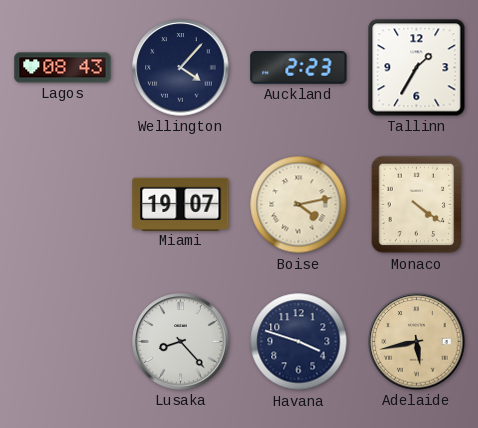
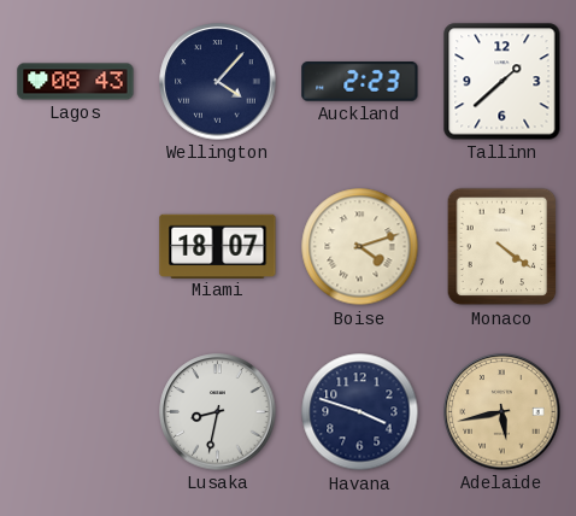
Tallinn: 1:35 -> 1:38 (502, 82)
Miami: 19:07 -> 18:07 (218, 246)
Boise: 4:13 -> 4:12 (360, 247)
Lusaka: 8:23 -> 8:32 (218, 412)
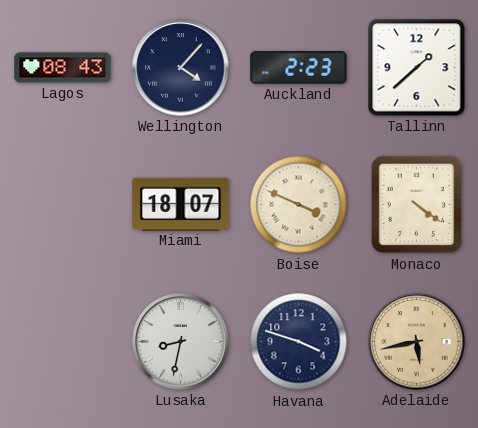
Boise: 4:12 -> 3:49 (299, 205)
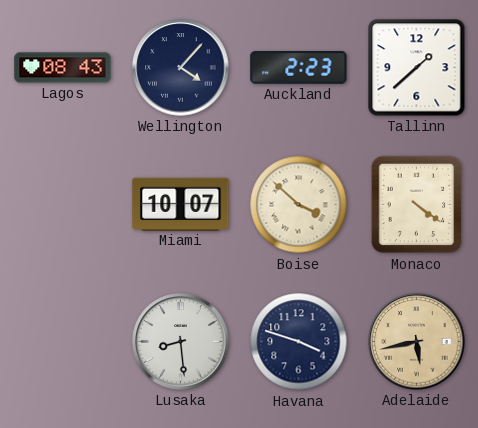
Miami: 18:07 -> 10:07 (181, 204)
Boise: 3:49 -> 3:52 (299, 205)
Lusaka: 8:32 -> 8:29 (181, 342)
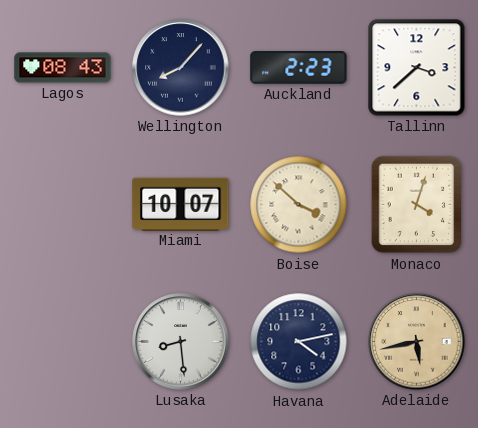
Wellington: 4:07 -> 8:07 (181, 68)
Tallinn: 1:38 -> 3:38 (417, 68)
Monaco: 4:21 -> 4:03 (417, 205)
Havana: 3:48 -> 4:13 (299, 342)
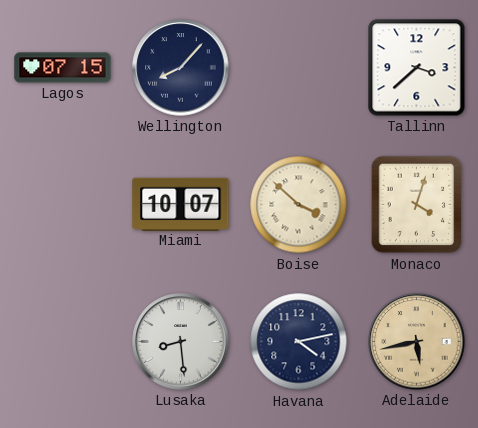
Lagos: 08:43 -> 07:15 (63, 68)
Auckland: 2:23 -> none (299, 68)
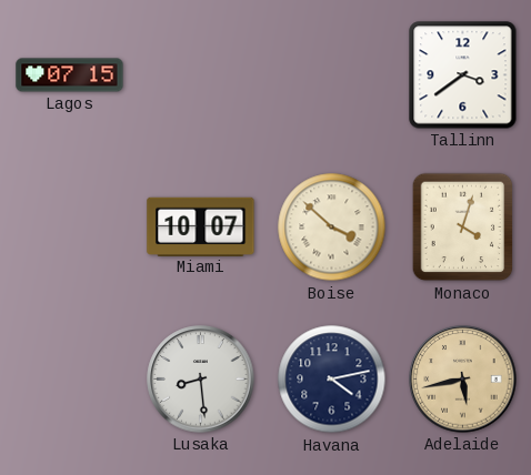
Wellington: 8:07 -> none (181, 68)
Tallinn: 3:38 -> 3:39 (463, 75)
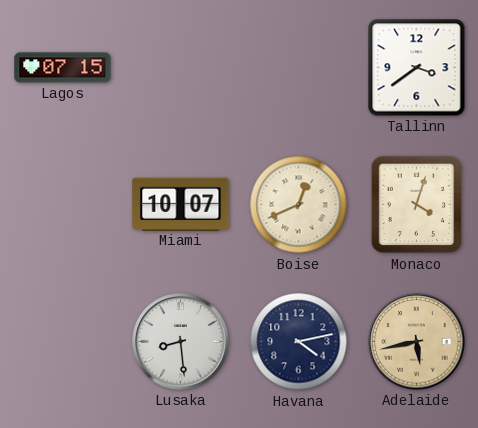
Boise: 3:52 -> 12:41 (299, 205)
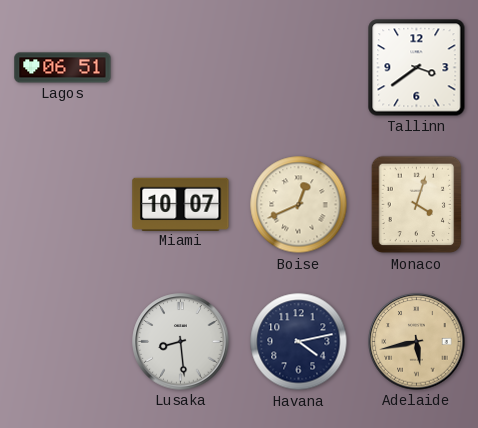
Lagos: 07:15 -> 06:51 (63, 68)
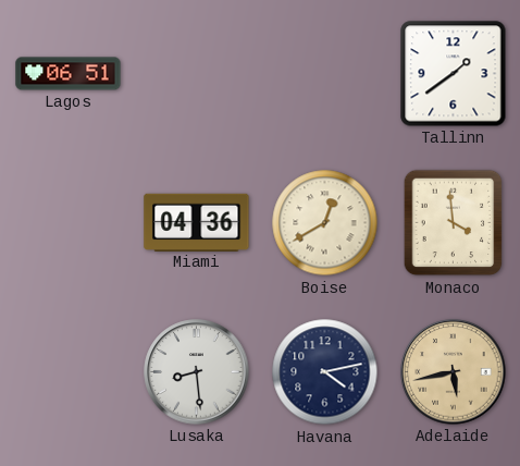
Tallinn: 3:39 -> 1:39 (454, 74)
Miami: 10:07 -> 04:36 (197, 222)
Boise: 12:41 -> 12:40 (325, 223)
Monaco: 4:03 -> 3:59 (454, 223)
